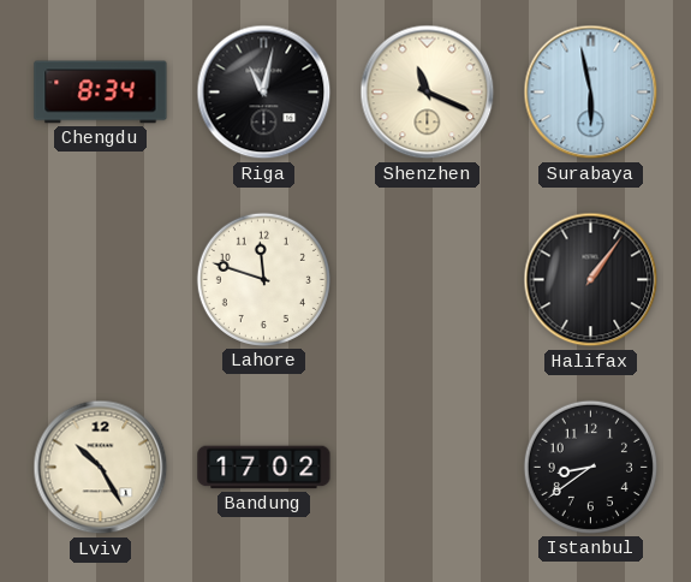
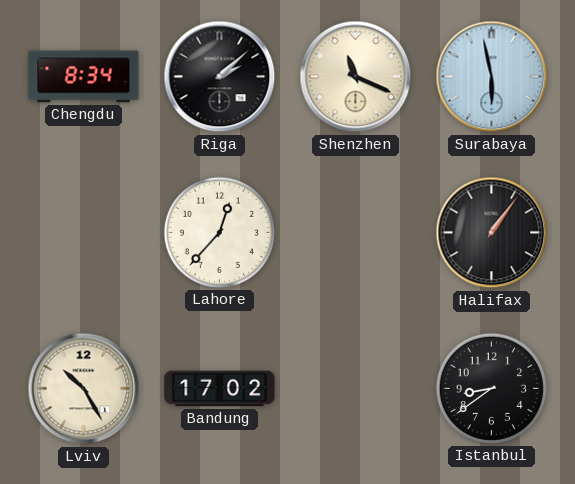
Riga: 11:02 -> 2:08 (220, 77)
Lahore: 11:48 -> 12:37 (219, 232)
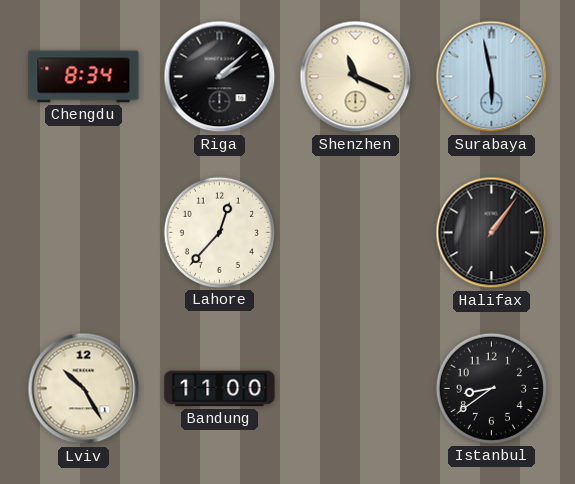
Bandung: 17:02 -> 11:00 (220, 389)
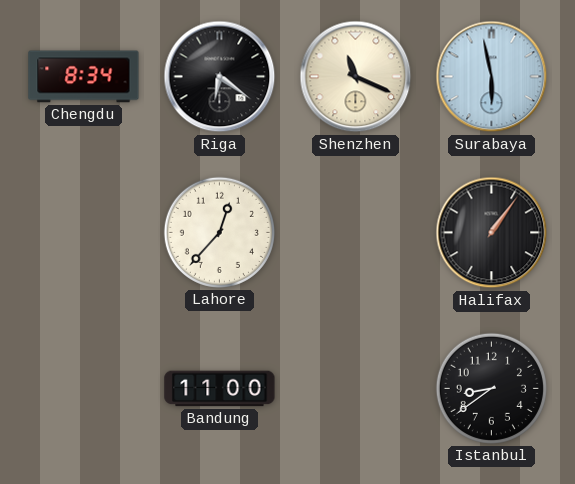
Riga: 2:08 -> 6:21 (220, 77)
Lviv: 10:25 -> none (84, 389)
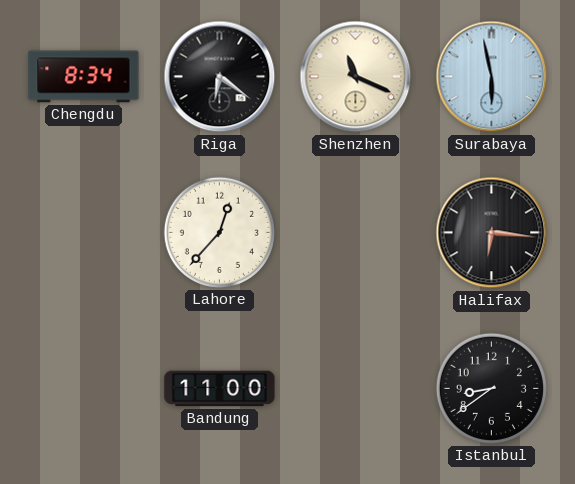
Halifax: 1:06 -> 6:16 (492, 233)
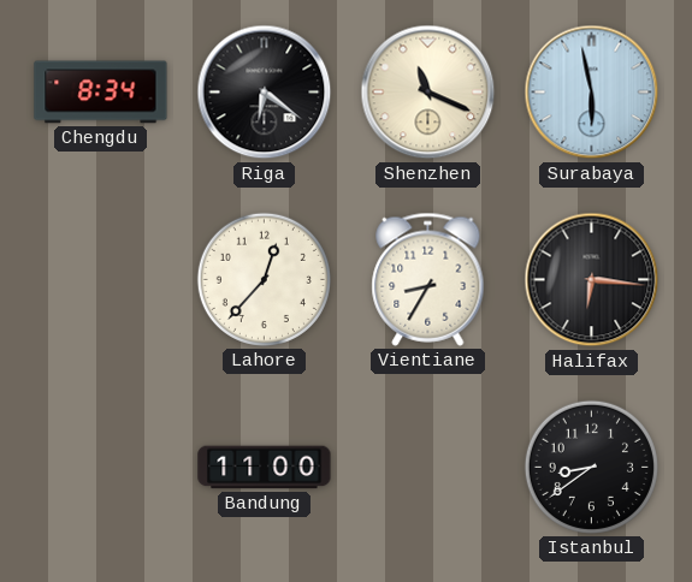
Vientiane: none -> 8:35 (428, 279)
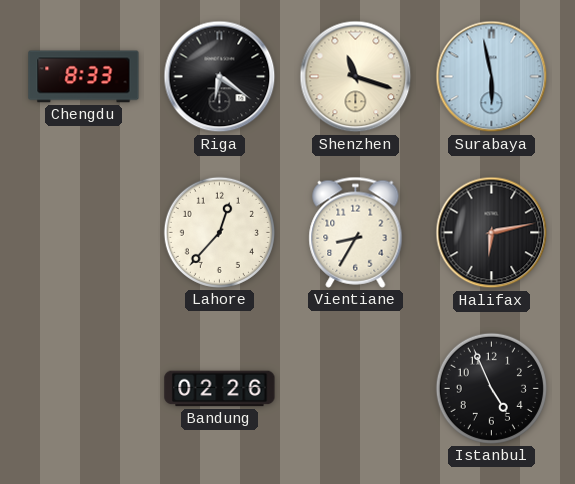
Chengdu: 8:34 -> 8:33 (84, 77)
Shenzhen: 11:19 -> 11:18 (356, 77)
Halifax: 6:16 -> 6:13 (492, 233)
Bandung: 11:00 -> 02:26 (220, 389)
Istanbul: 8:39 -> 4:56 (491, 388)
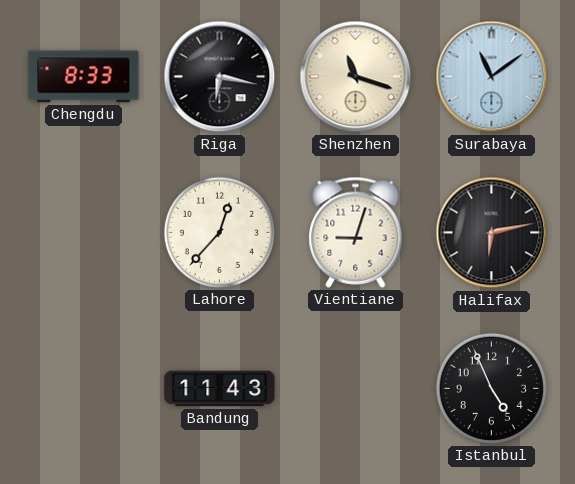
Riga: 6:21 -> 6:17 (220, 77)
Surabaya: 5:58 -> 11:09 (492, 77)
Vientiane: 8:35 -> 9:03 (356, 232)
Bandung: 02:26 -> 11:43 (220, 389)
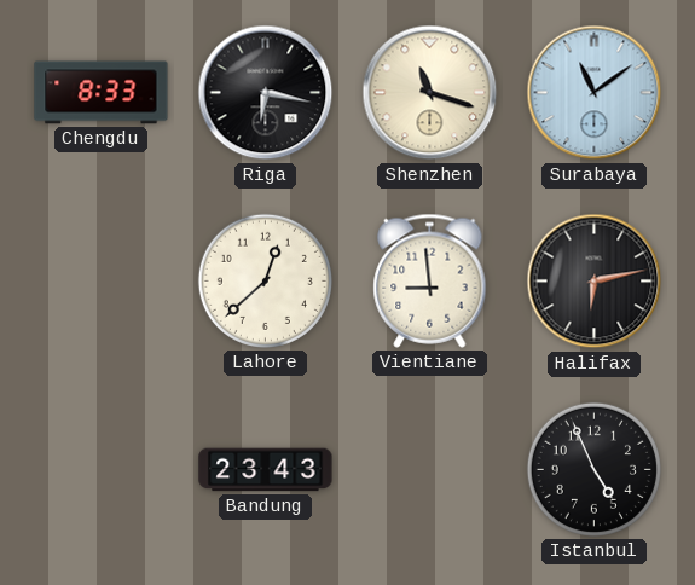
Lahore: 12:37 -> 12:38 (265, 280)
Vientiane: 9:03 -> 8:59 (430, 280)
Bandung: 11:43 -> 23:43 (266, 470)
